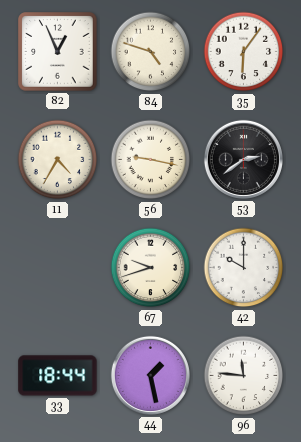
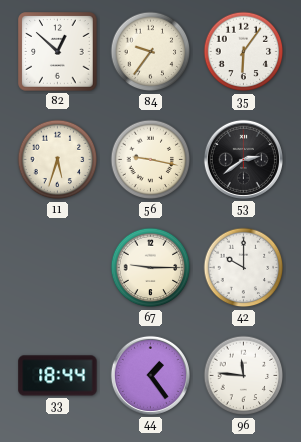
82: 12:56 -> 12:52 (58, 52)
84: 4:48 -> 9:36 (151, 52)
11: 4:35 -> 5:33 (58, 160)
67: 9:42 -> 9:15 (151, 268)
44: 1:28 -> 1:24 (150, 375)
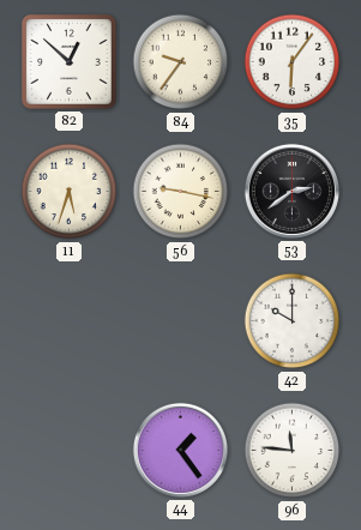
67: 9:15 -> none (151, 268)
33: 18:44 -> none (58, 376)
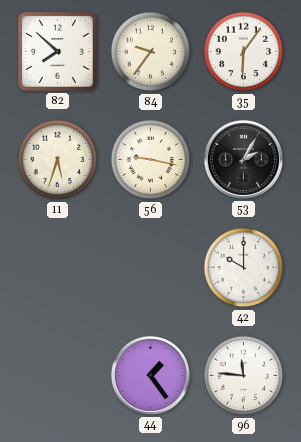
82: 12:52 -> 7:52 (58, 52)
53: 2:39 -> 2:05 (243, 159)
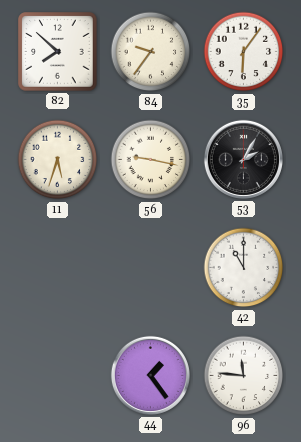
42: 10:00 -> 11:00 (244, 268)
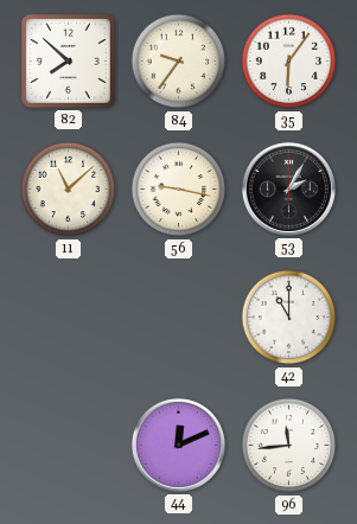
11: 5:33 -> 11:08 (69, 190)
44: 1:24 -> 12:11 (178, 445)
96: 11:46 -> 11:44 (289, 446)
